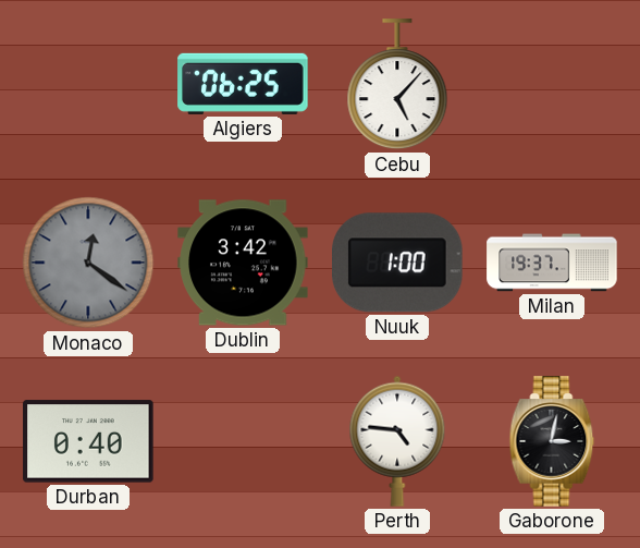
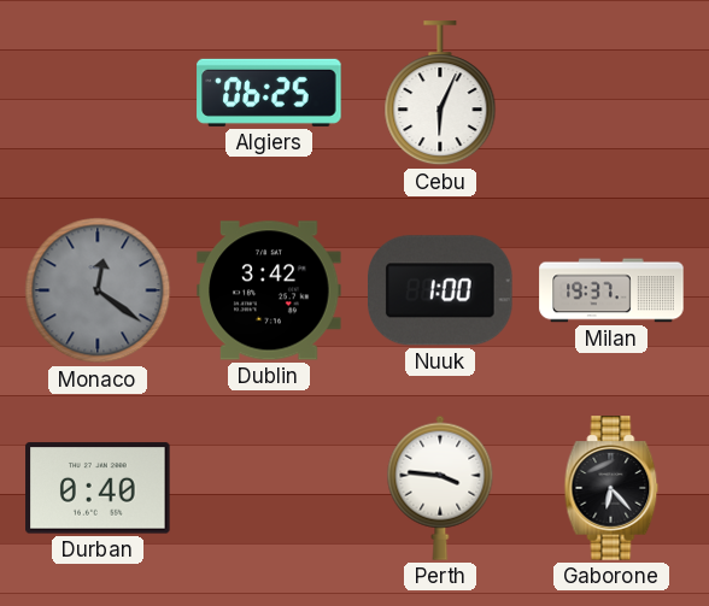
Cebu: 5:07 -> 6:04 (440, 94)
Perth: 4:46 -> 3:46 (440, 488)
Gaborone: 3:02 -> 6:23 (611, 488)
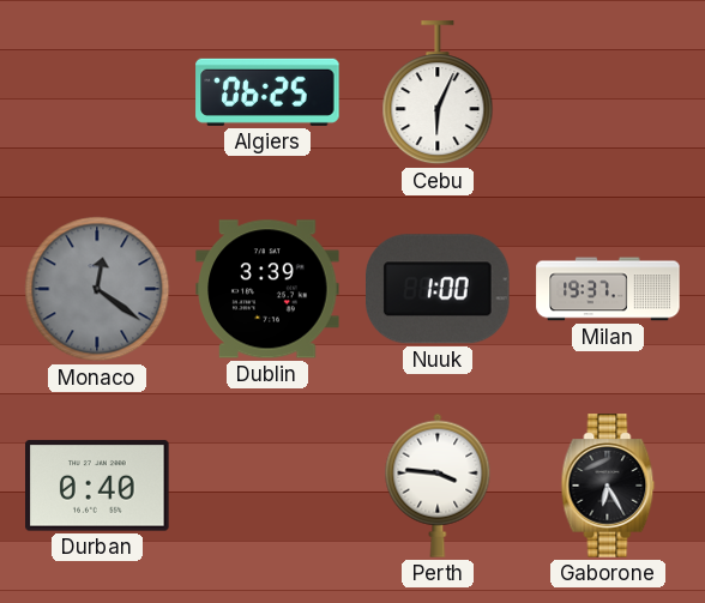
Dublin: 3:42 -> 3:39 (267, 289)
Gaborone: 6:23 -> 6:25 (608, 486)
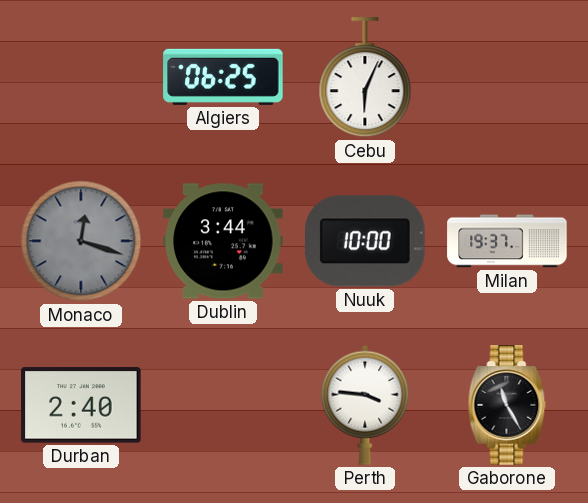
Monaco: 12:21 -> 12:18 (81, 241)
Dublin: 3:39 -> 3:44 (223, 241)
Nuuk: 1:00 -> 10:00 (366, 241)
Durban: 0:40 -> 2:40 (81, 405)
Gaborone: 6:25 -> 11:25 (507, 405)
